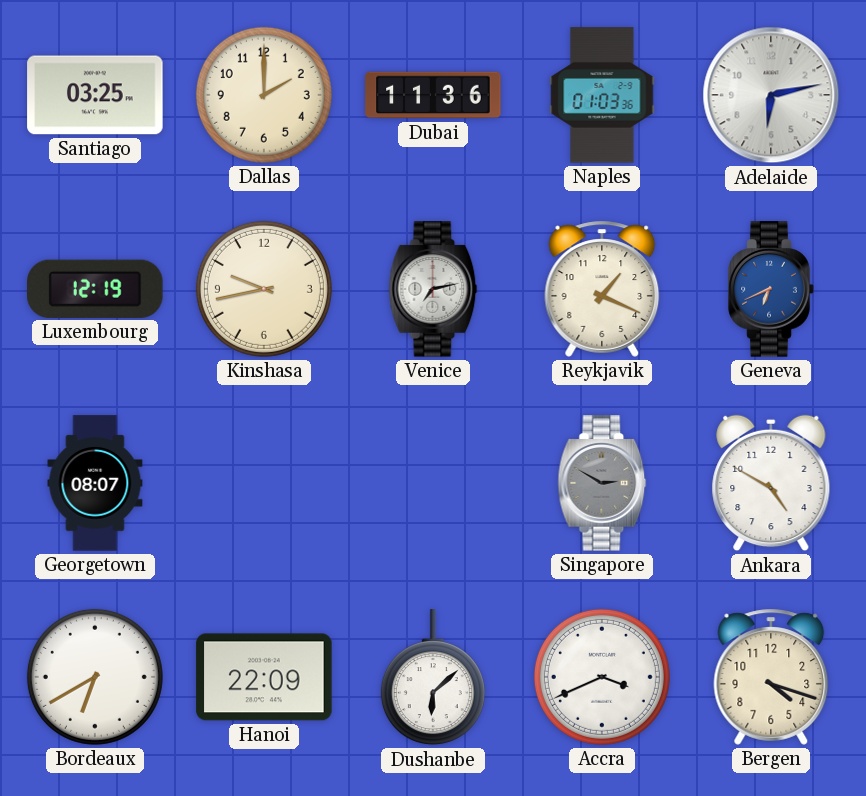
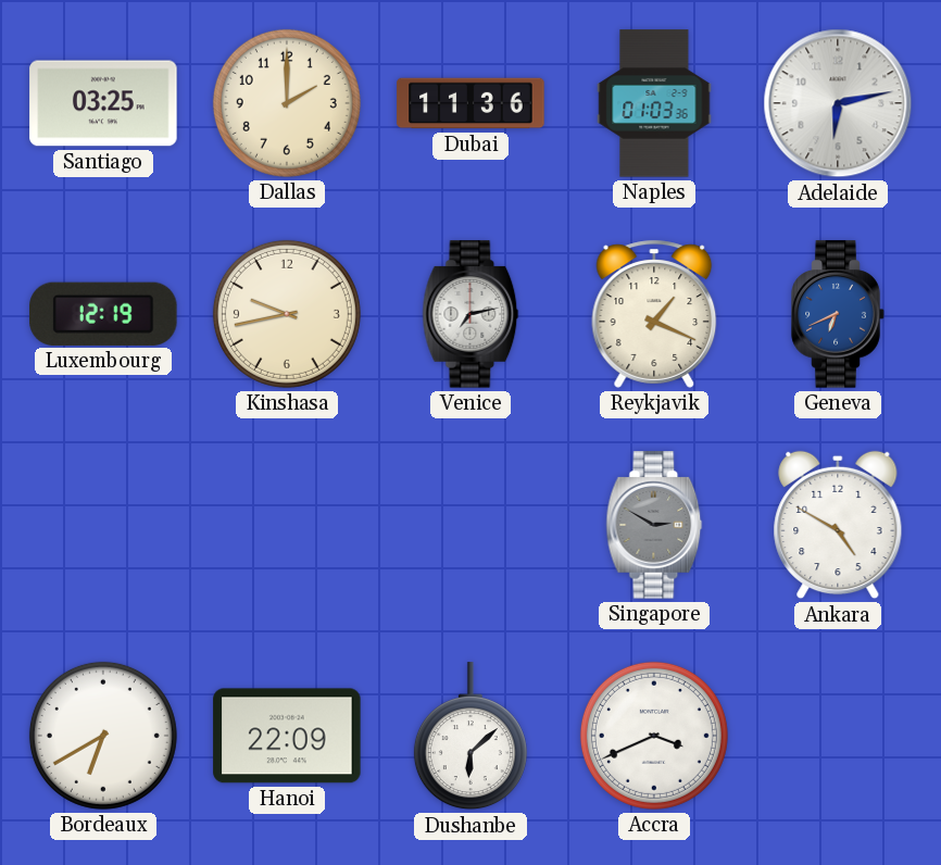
Georgetown: 08:07 -> none (95, 483)
Bergen: 4:18 -> none (771, 677)
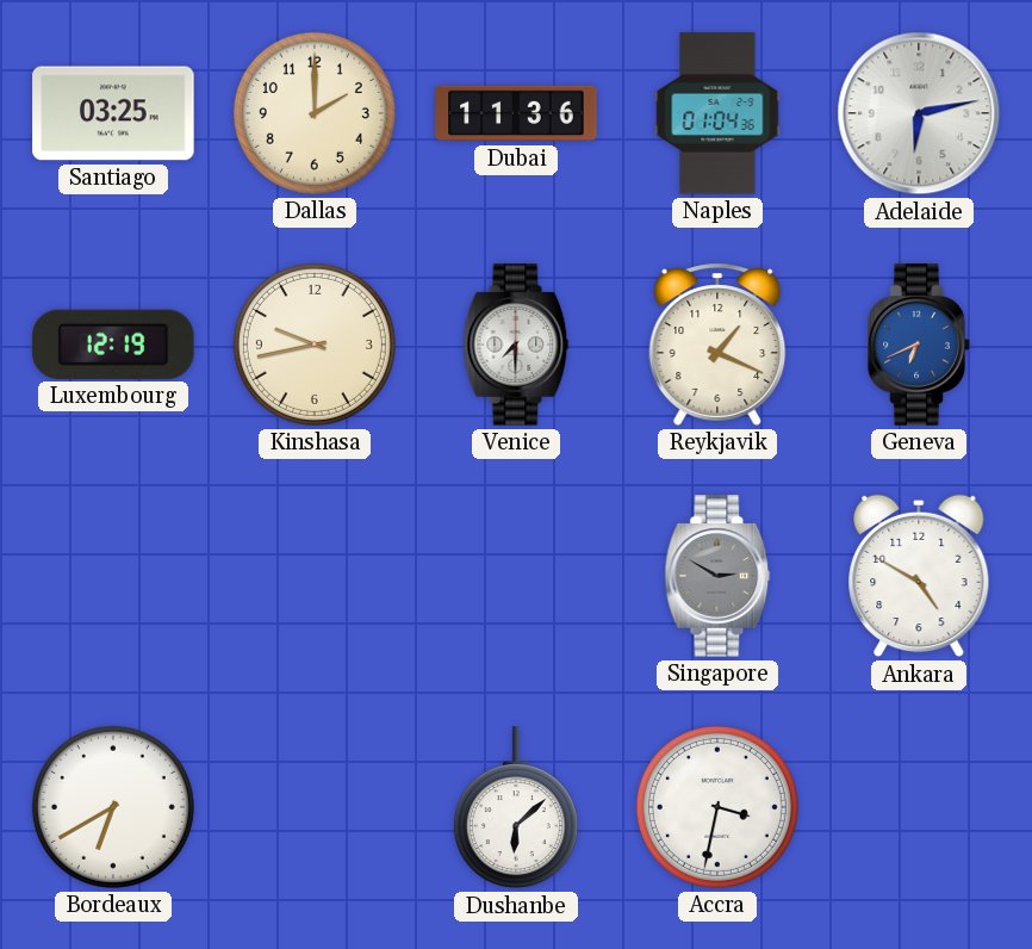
Naples: 01:03 -> 01:04 (717, 113)
Venice: 7:13 -> 7:30 (516, 345)
Hanoi: 22:09 -> none (287, 736)
Accra: 3:41 -> 3:32 (717, 807)
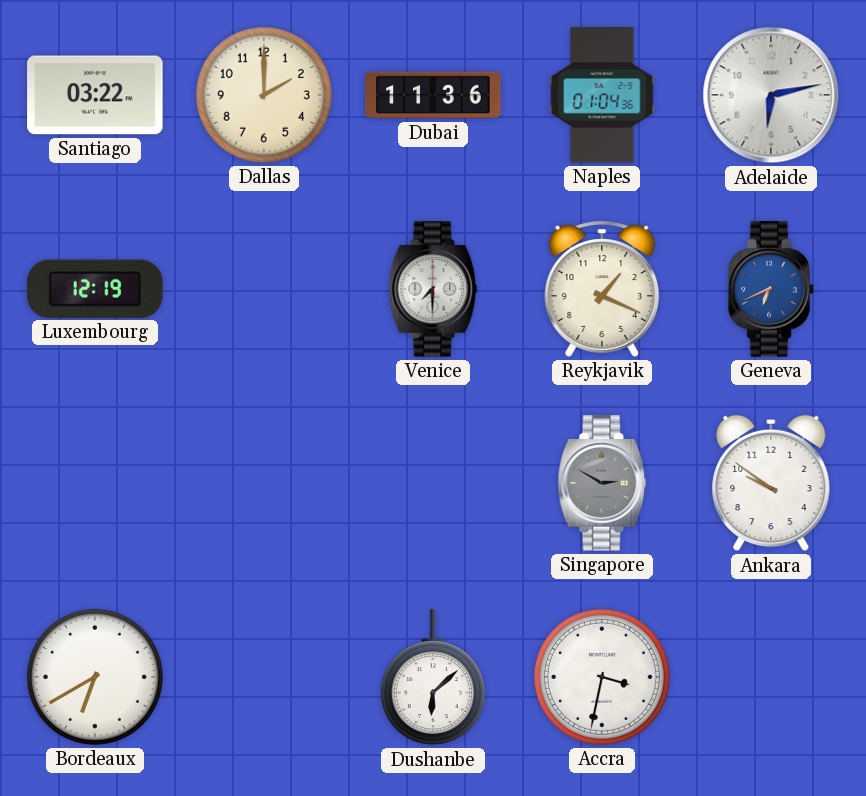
Santiago: 03:25 -> 03:22 (95, 95)
Kinshasa: 9:43 -> none (315, 345)
Ankara: 4:50 -> 9:51 (771, 483)
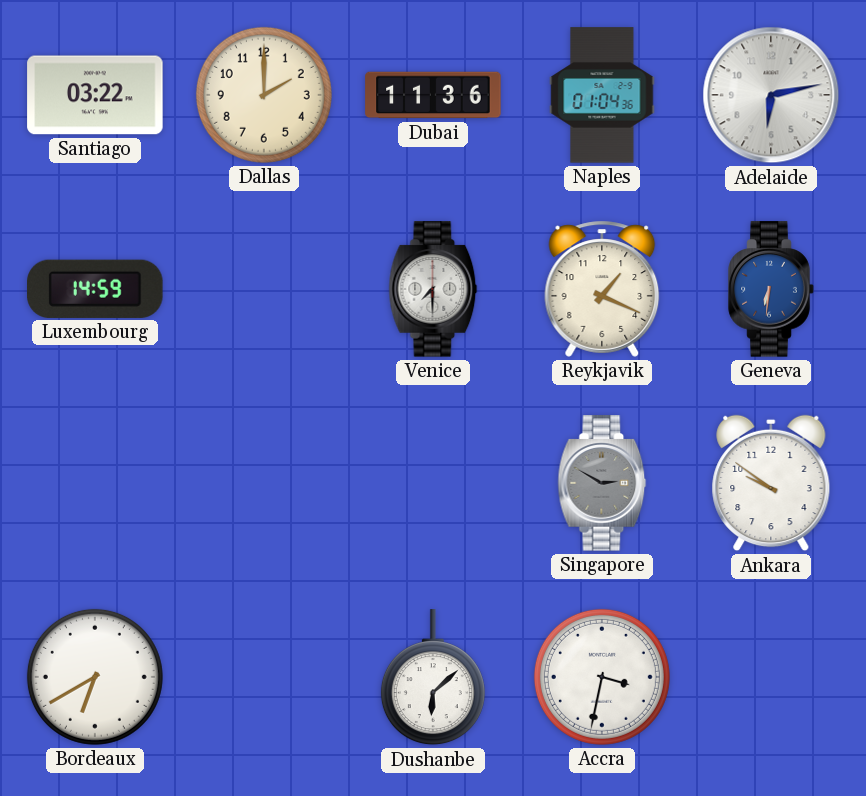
Luxembourg: 12:19 -> 14:59 (95, 289)
Geneva: 6:41 -> 6:31 (771, 289)
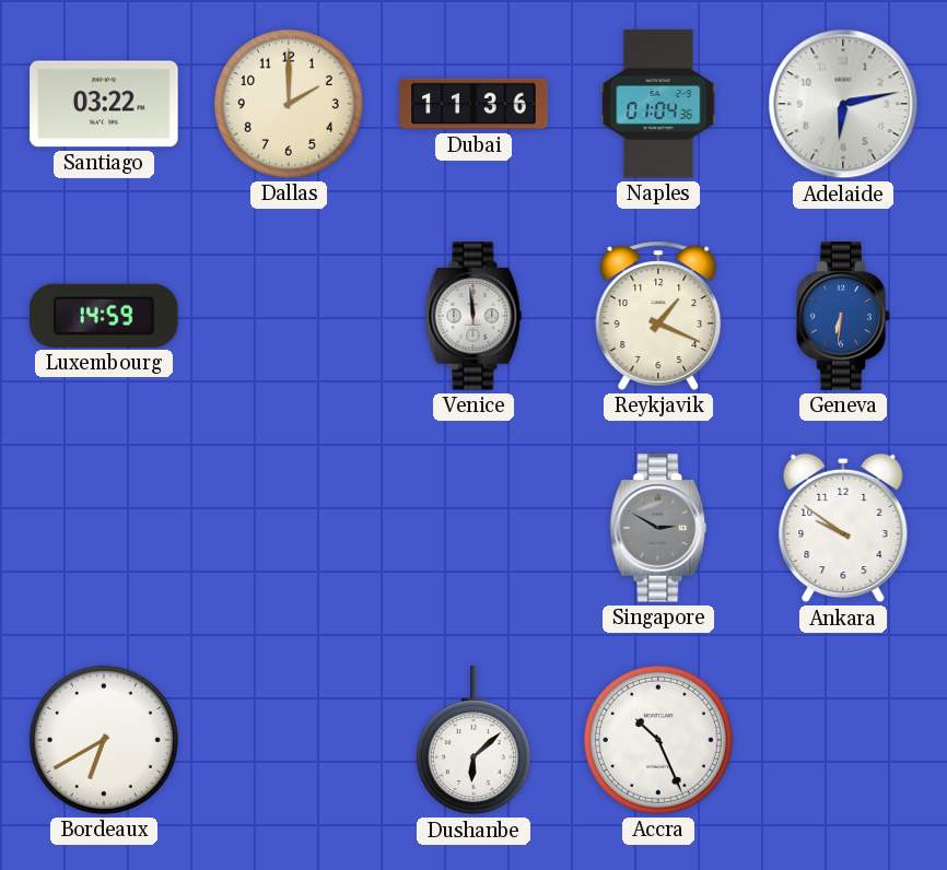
Venice: 7:30 -> 11:59 (473, 316)
Accra: 3:32 -> 10:26 (658, 740)
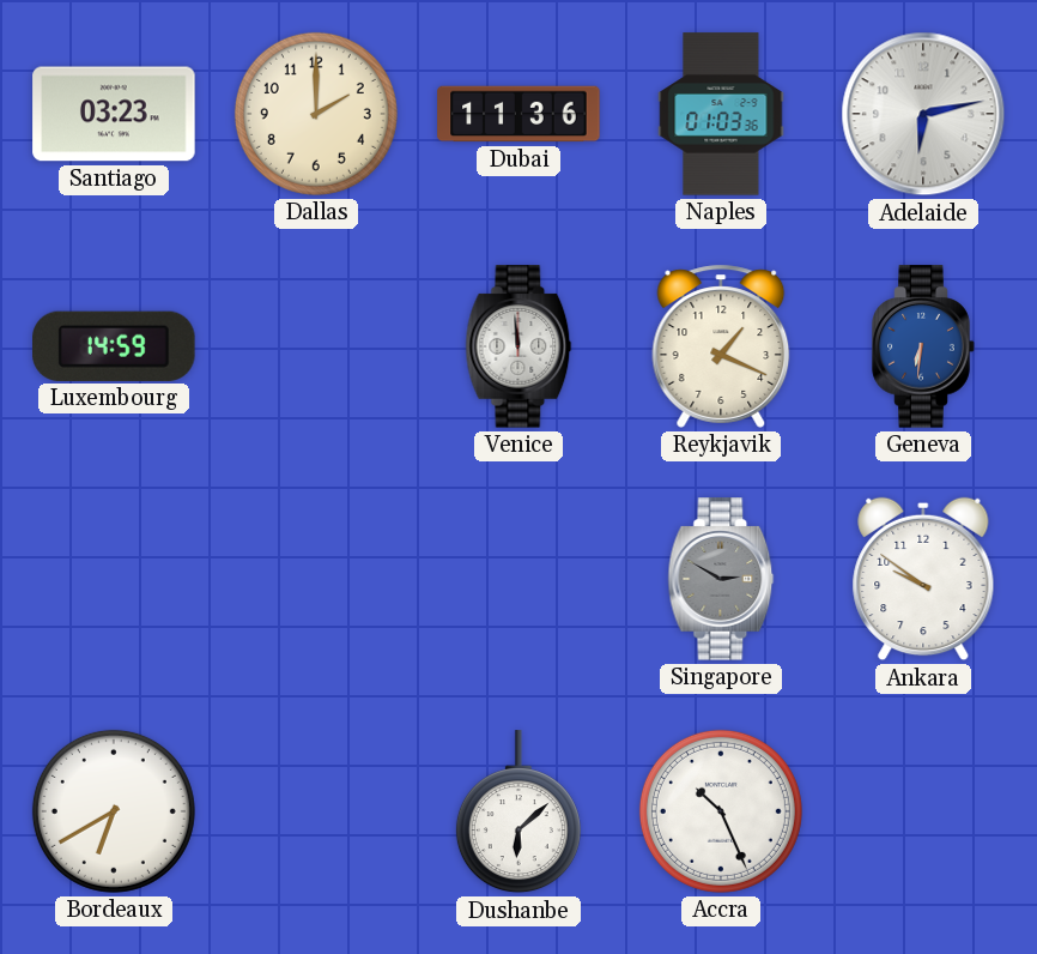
Santiago: 03:22 -> 03:23 (114, 114)
Naples: 01:04 -> 01:03 (721, 114)
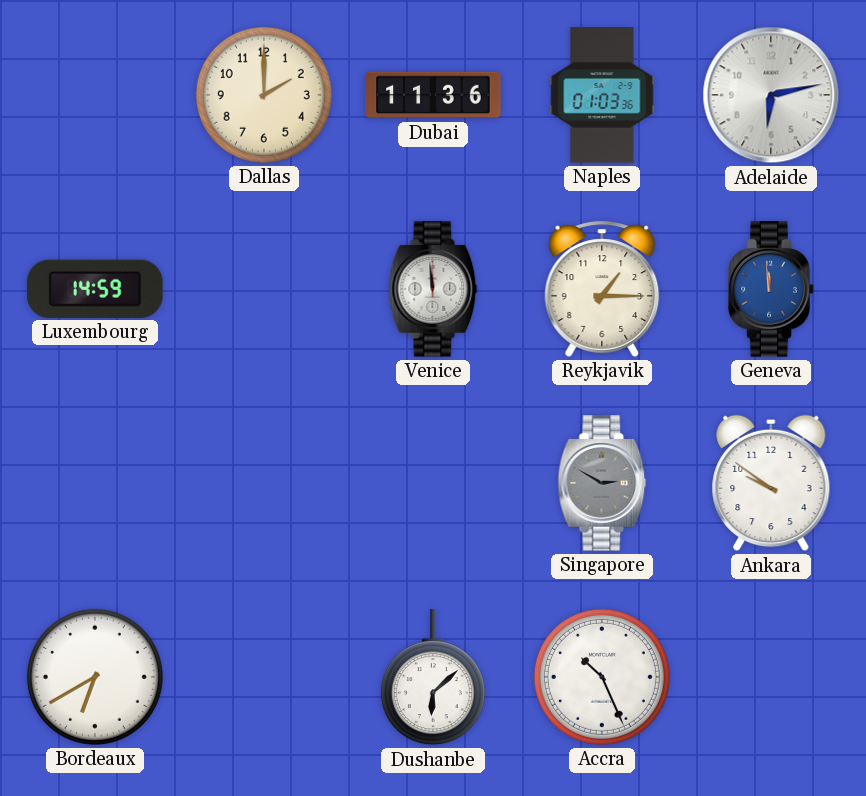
Santiago: 03:23 -> none (114, 114)
Reykjavik: 1:19 -> 1:15 (602, 289)
Geneva: 6:31 -> 11:59 (771, 289)
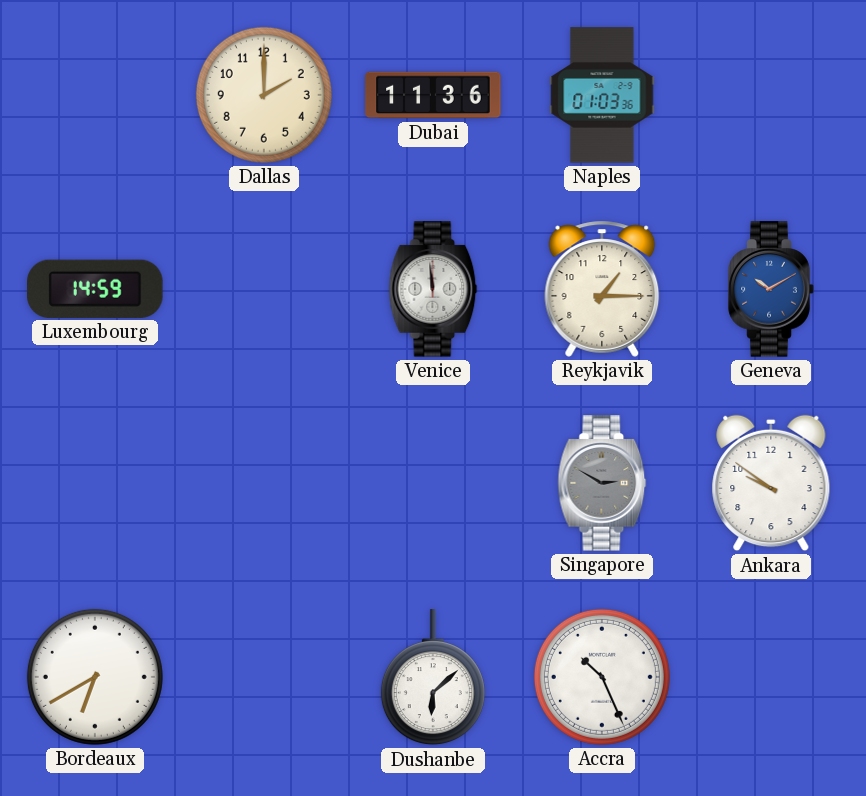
Adelaide: 6:13 -> none (771, 95)
Geneva: 11:59 -> 10:10 (771, 289)
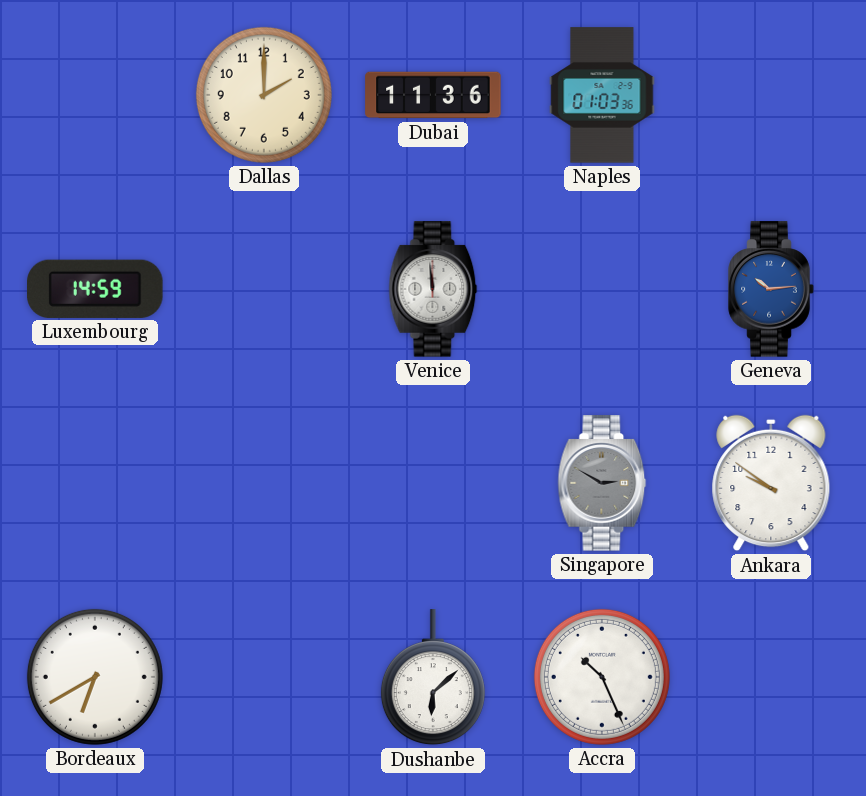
Reykjavik: 1:15 -> none (602, 289)
Geneva: 10:10 -> 10:14 (771, 289)
